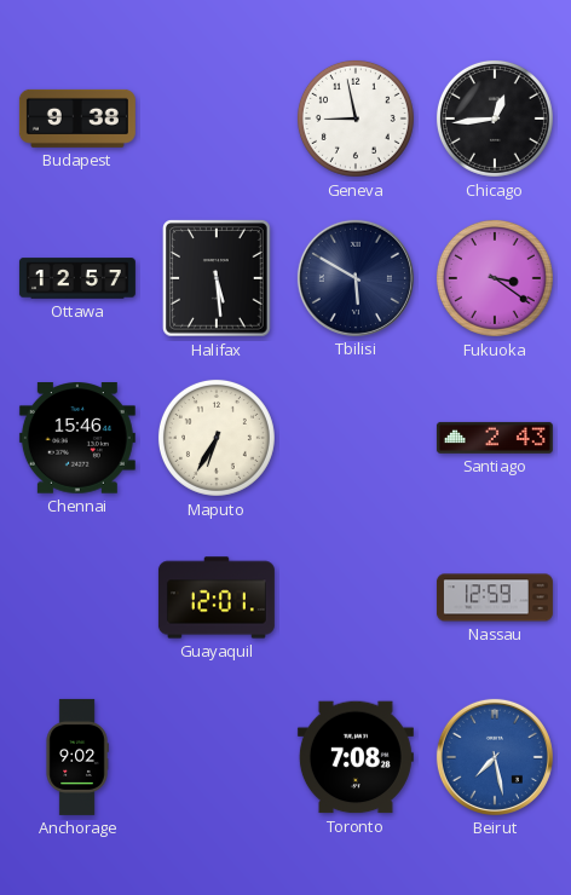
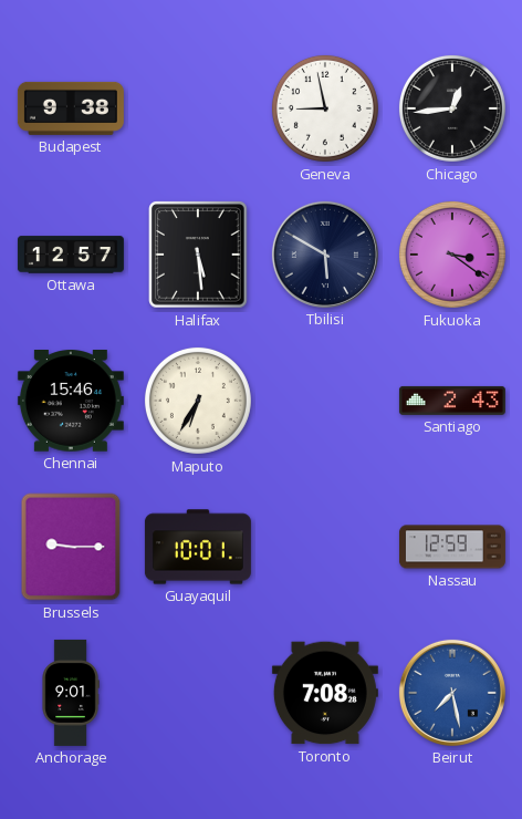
Brussels: none -> 9:15 (71, 547)
Guayaquil: 12:01 -> 10:01 (198, 547)
Anchorage: 9:02 -> 9:01 (71, 693)
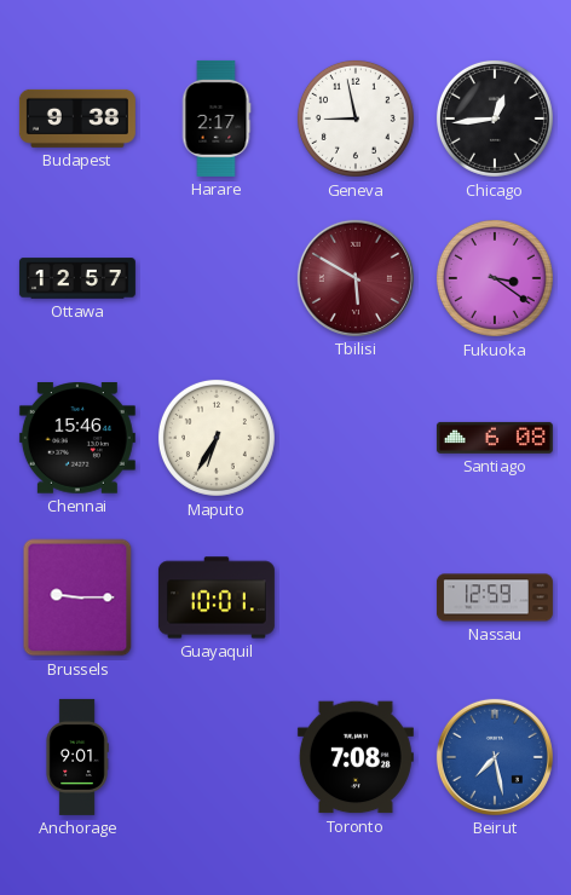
Harare: none -> 2:17 (217, 119)
Halifax: 5:29 -> none (198, 255)
Tbilisi dial: navy -> burgundy (356, 278)
Santiago: 2:43 -> 6:08 (495, 438)
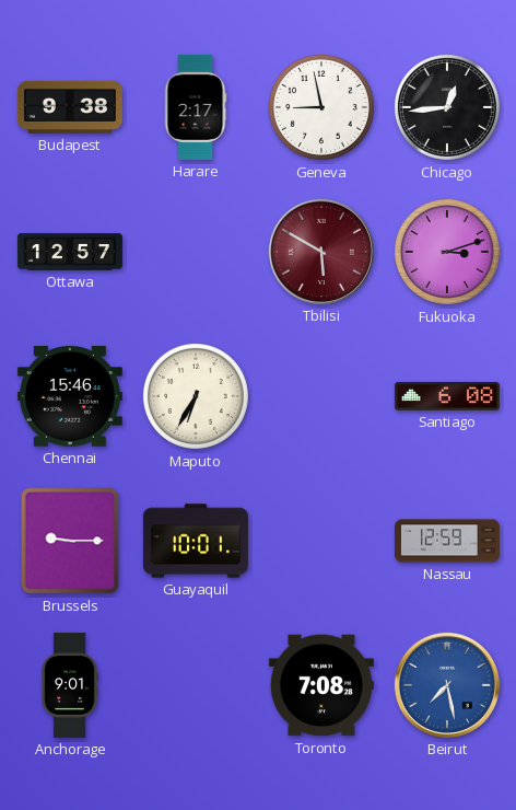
Fukuoka: 3:21 -> 3:12 (447, 252)
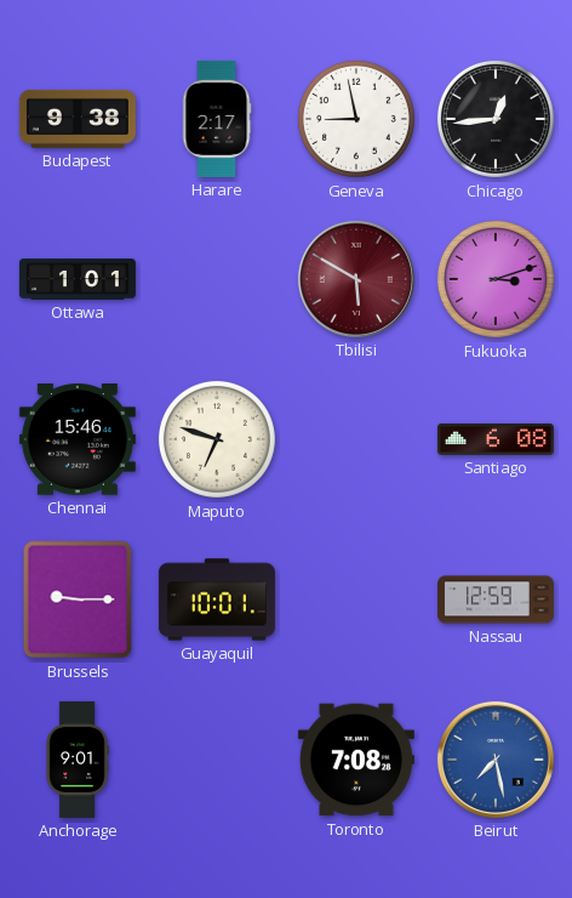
Ottawa: 12:57 -> 1:01 (78, 279)
Maputo: 6:35 -> 6:48 (217, 439)
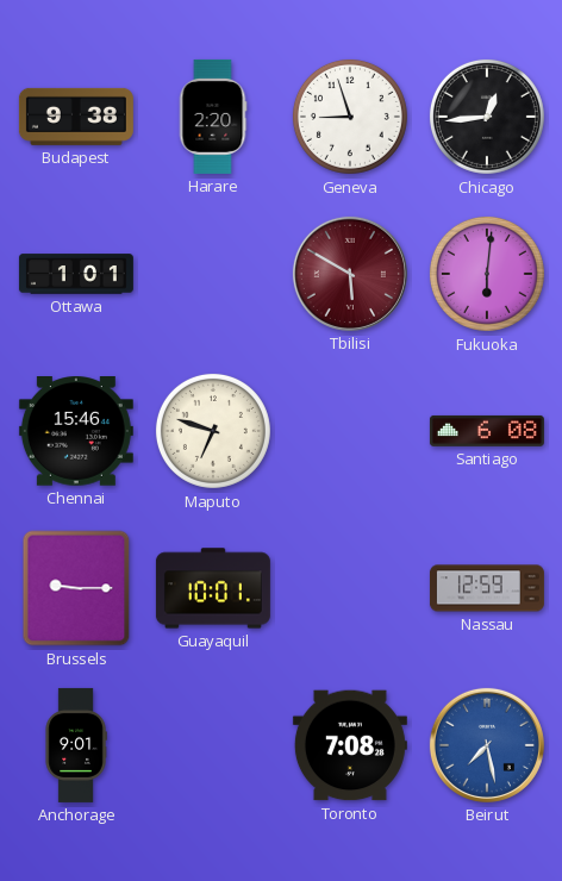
Harare: 2:17 -> 2:20 (213, 117)
Geneva: 8:58 -> 8:57 (350, 117)
Fukuoka: 3:12 -> 6:01 (487, 274)
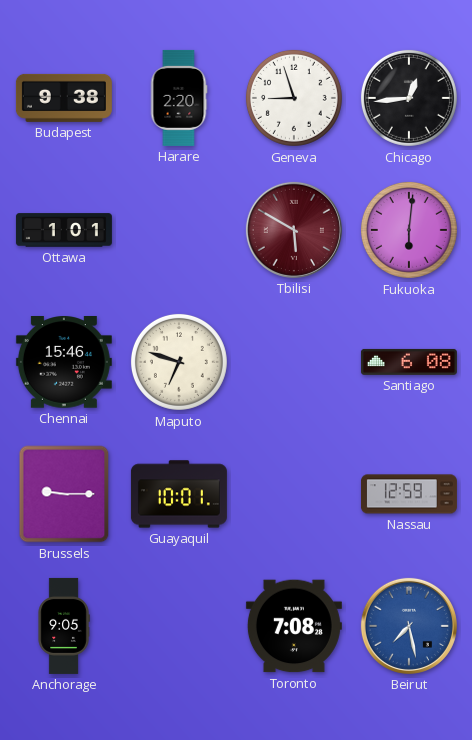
Anchorage: 9:01 -> 9:05 (64, 626)
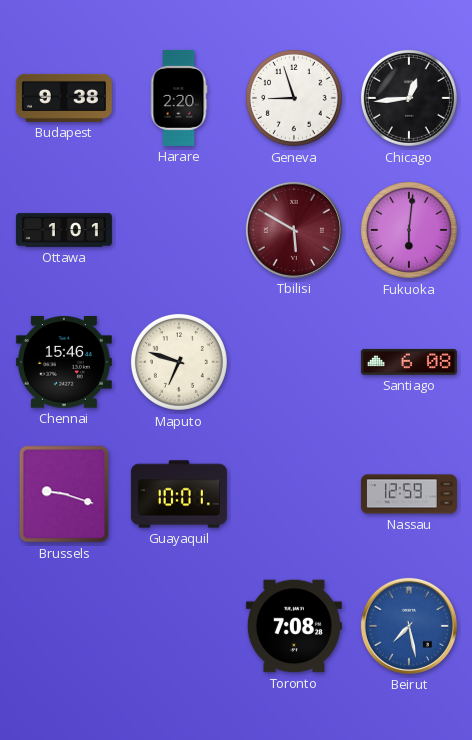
Brussels: 9:15 -> 9:18 (64, 494)
Anchorage: 9:05 -> none (64, 626)
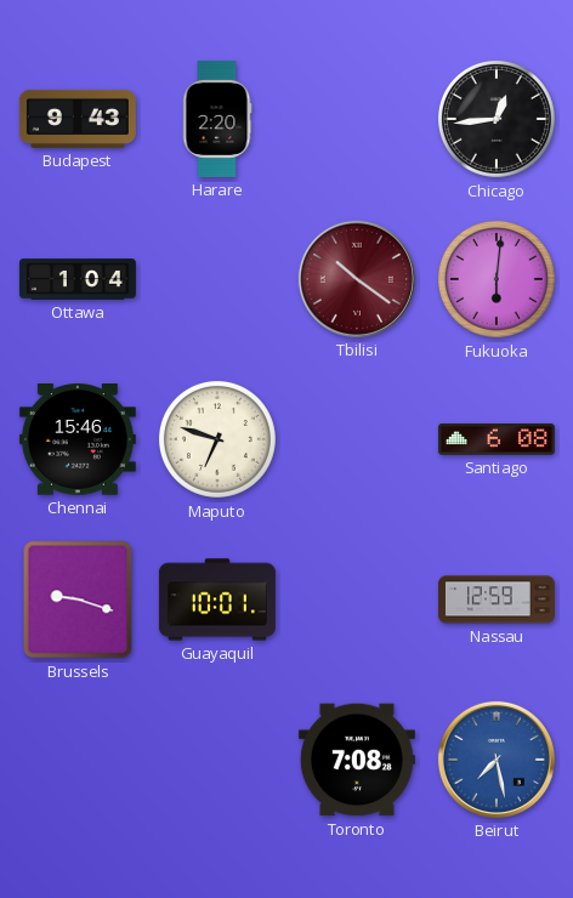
Budapest: 9:38 -> 9:43 (78, 119)
Geneva: 8:57 -> none (294, 98)
Ottawa: 1:01 -> 1:04 (78, 279)
Tbilisi: 5:50 -> 10:21 (357, 279)
